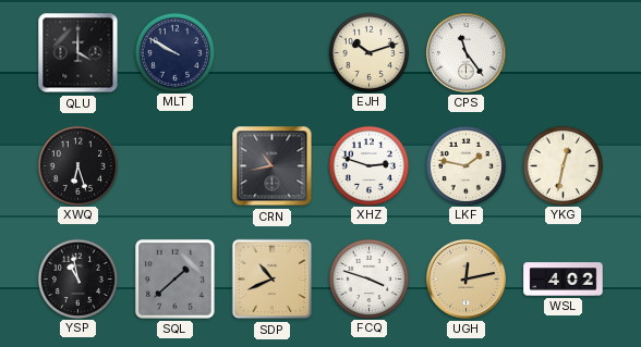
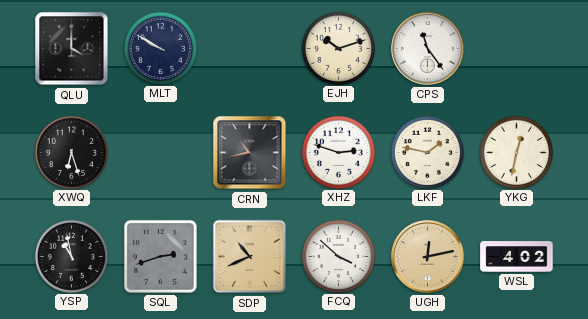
SQL: 1:38 -> 2:42 (160, 256)
FCQ: 3:48 -> 3:52 (338, 256)
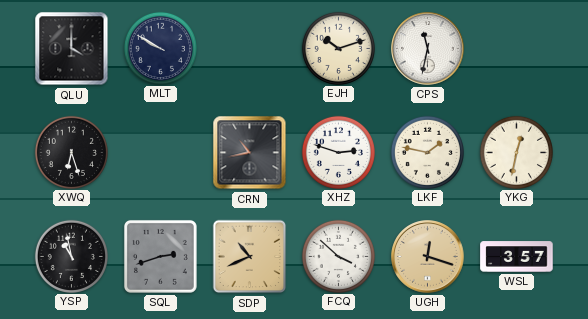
CPS: 11:24 -> 11:32 (428, 49)
UGH: 12:13 -> 12:18 (428, 257)
WSL: 4:02 -> 3:57 (517, 257)
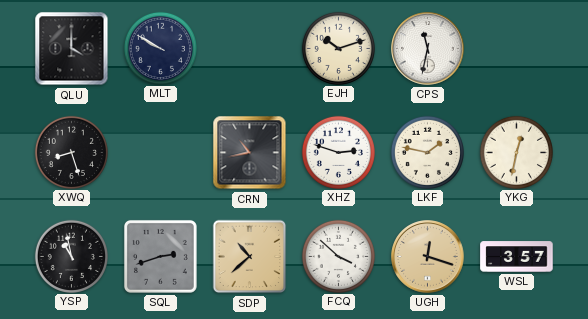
XWQ: 6:27 -> 8:27 (71, 152)
SDP: 10:41 -> 10:38 (250, 257)
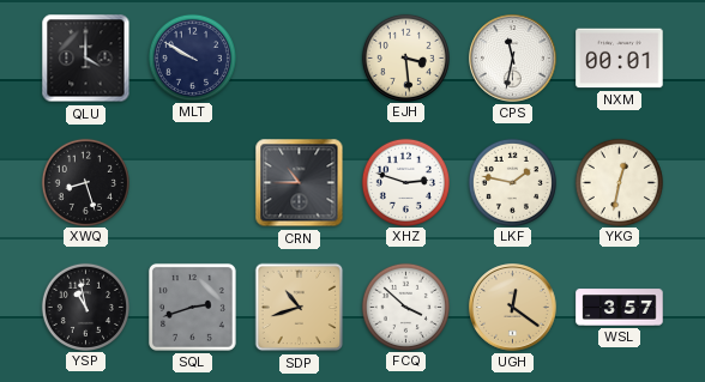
EJH: 10:12 -> 3:29 (405, 57)
NXM: none -> 00:01 (620, 59)
CRN: 10:43 -> 10:45 (300, 183)
SDP: 10:38 -> 10:42 (300, 308)
UGH: 12:18 -> 12:21 (513, 308)
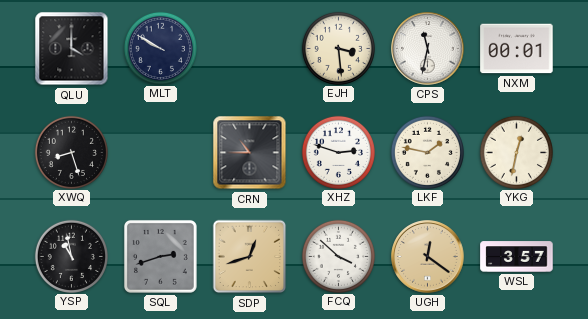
SDP: 10:42 -> 12:42 (250, 257)
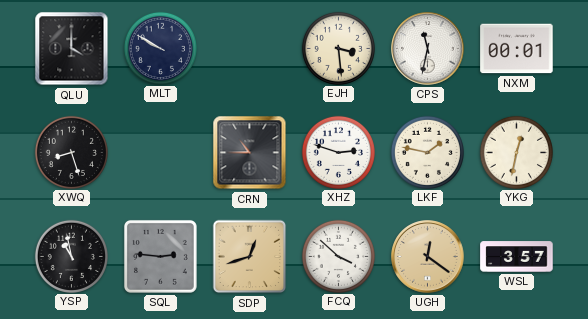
SQL: 2:42 -> 2:46 (160, 256)
